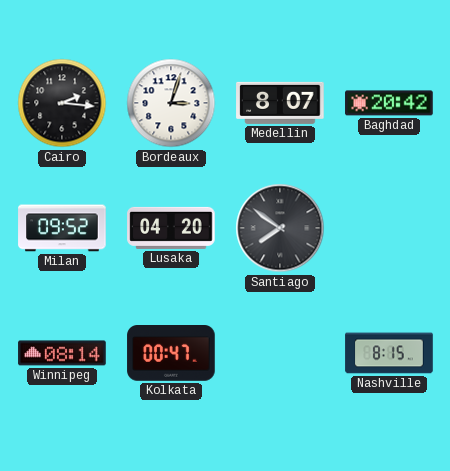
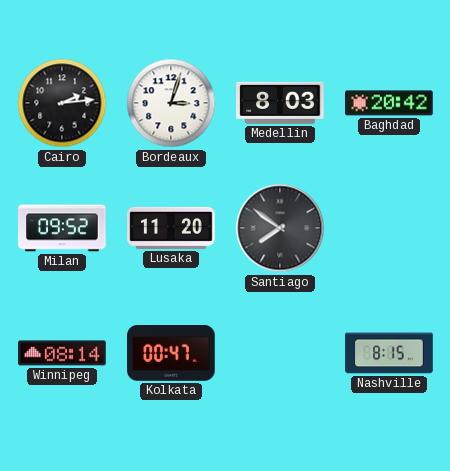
Cairo: 2:16 -> 2:14 (62, 103)
Medellin: 8:07 -> 8:03 (280, 103)
Lusaka: 04:20 -> 11:20 (171, 228)
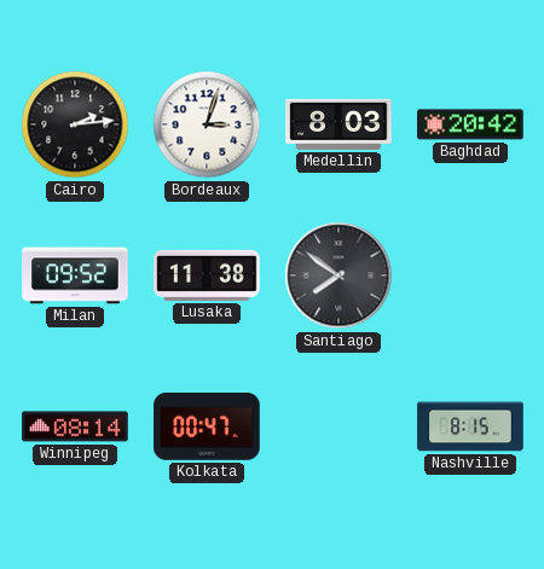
Lusaka: 11:20 -> 11:38 (207, 275)
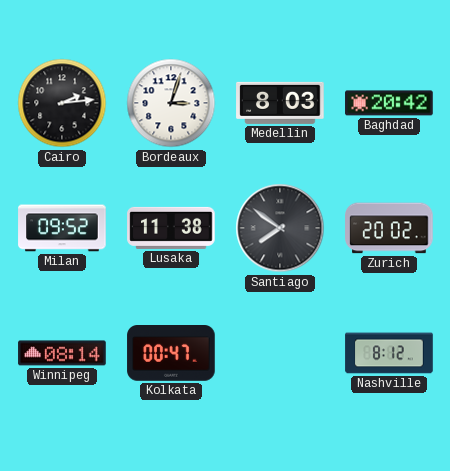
Zurich: none -> 20:02 (389, 228)
Nashville: 8:15 -> 8:12 (389, 353)
